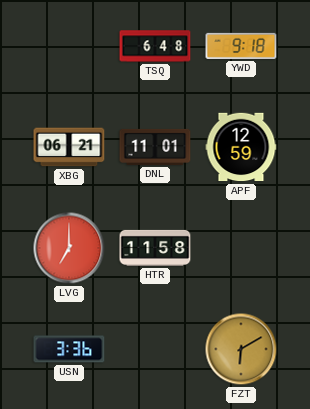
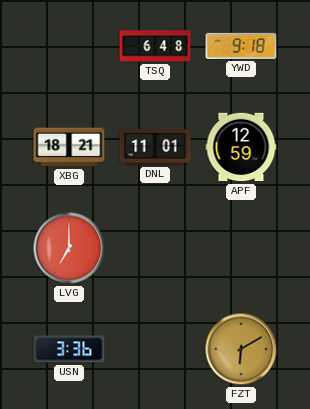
XBG: 06:21 -> 18:21 (69, 147)
HTR: 11:58 -> none (155, 248)
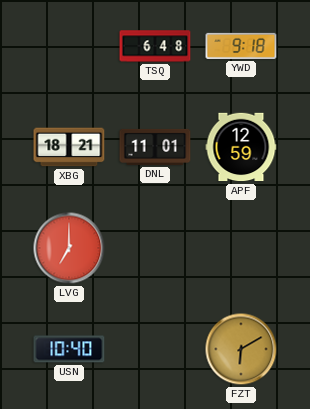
USN: 3:36 -> 10:40 (69, 349)
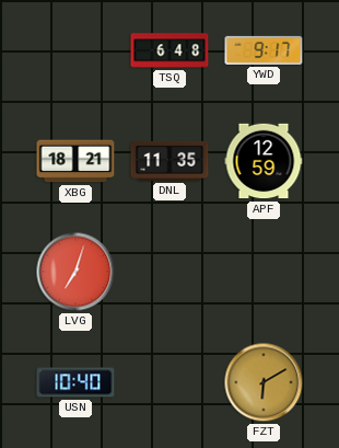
YWD: 9:18 -> 9:17 (264, 50)
DNL: 11:01 -> 11:35 (169, 161)
LVG: 7:00 -> 7:03 (75, 272)
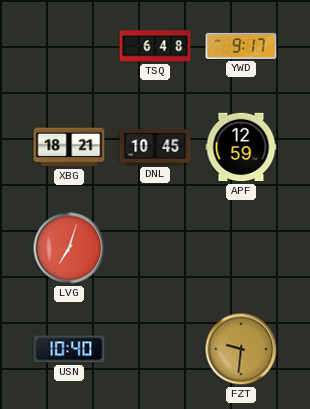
DNL: 11:35 -> 10:45 (155, 147)
FZT: 6:10 -> 9:31 (241, 349)
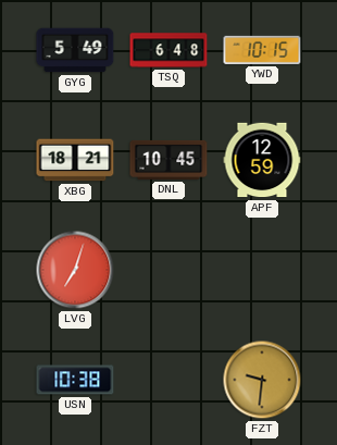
GYG: none -> 5:49 (75, 50)
YWD: 9:17 -> 10:15 (262, 50)
USN: 10:40 -> 10:38 (75, 380)
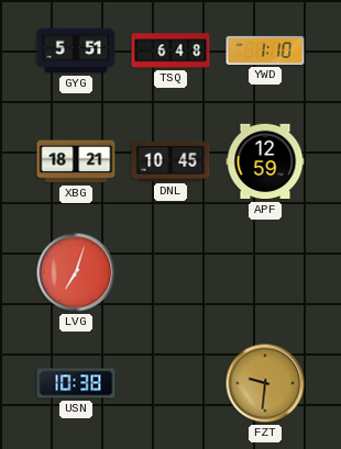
GYG: 5:49 -> 5:51 (76, 50)
YWD: 10:15 -> 1:10 (265, 50)
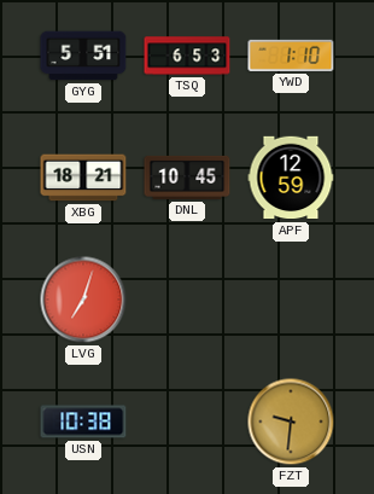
TSQ: 6:48 -> 6:53 (187, 56)
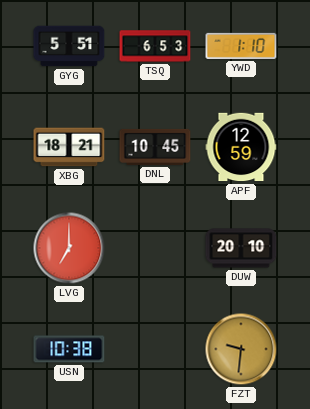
LVG: 7:03 -> 7:00 (69, 248)
DUW: none -> 20:10 (241, 248)
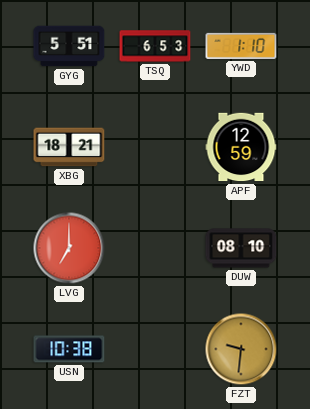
DNL: 10:45 -> none (155, 147)
DUW: 20:10 -> 08:10 (241, 248)
